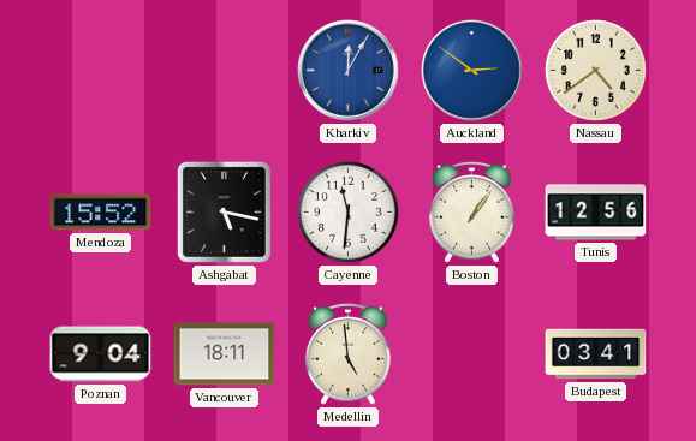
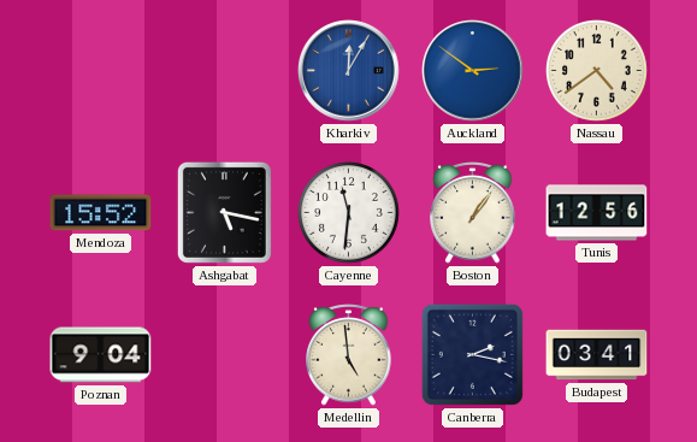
Vancouver: 18:11 -> none (225, 354)
Canberra: none -> 2:17 (472, 354)
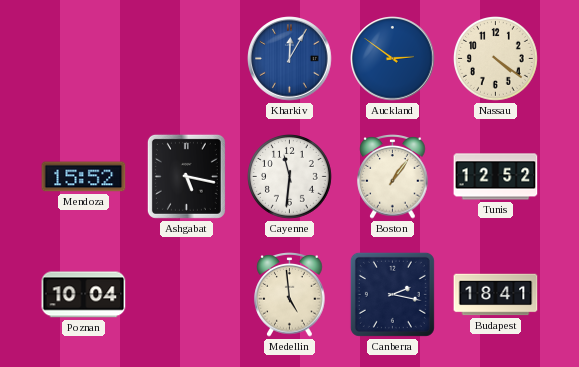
Nassau: 4:39 -> 4:21 (496, 59)
Tunis: 12:56 -> 12:52 (496, 177)
Poznan: 9:04 -> 10:04 (84, 295)
Budapest: 03:41 -> 18:41 (496, 295)
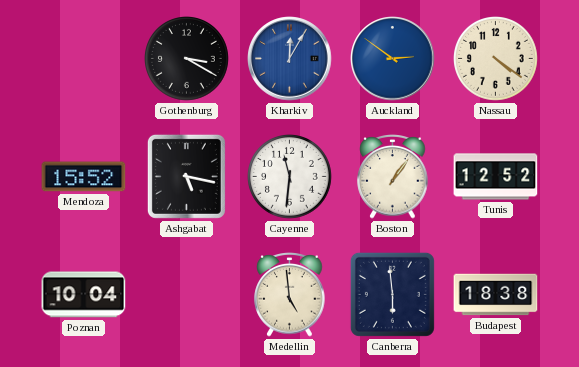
Gothenburg: none -> 3:20 (187, 59)
Canberra: 2:17 -> 5:59 (392, 294)
Budapest: 18:41 -> 18:38 (496, 295)
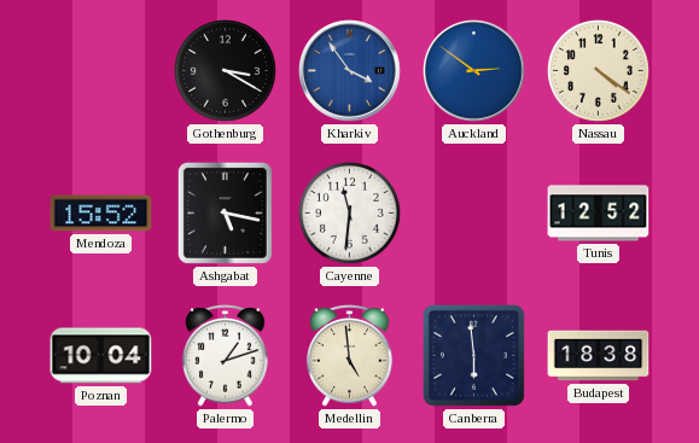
Kharkiv: 12:05 -> 3:54 (350, 71)
Boston: 1:06 -> none (393, 177)
Palermo: none -> 1:12 (226, 356)
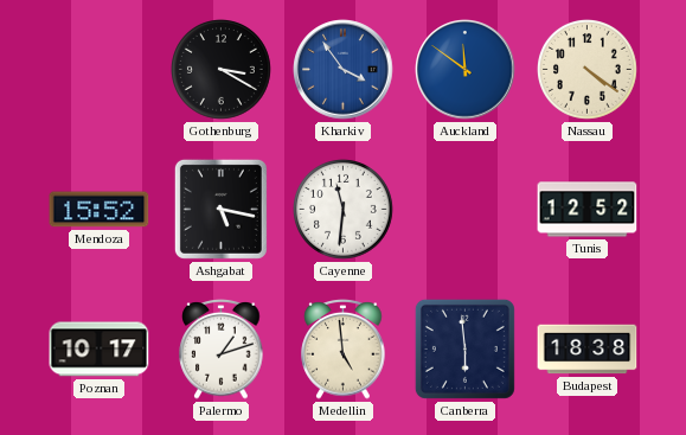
Auckland: 2:51 -> 11:51 (466, 70)
Poznan: 10:04 -> 10:17 (100, 350)
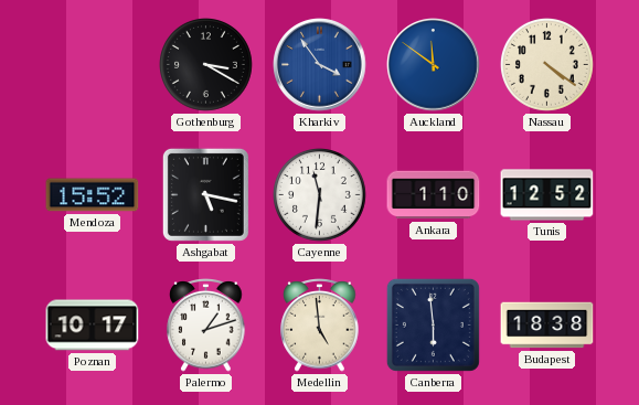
Ankara: none -> 1:10 (434, 195)
